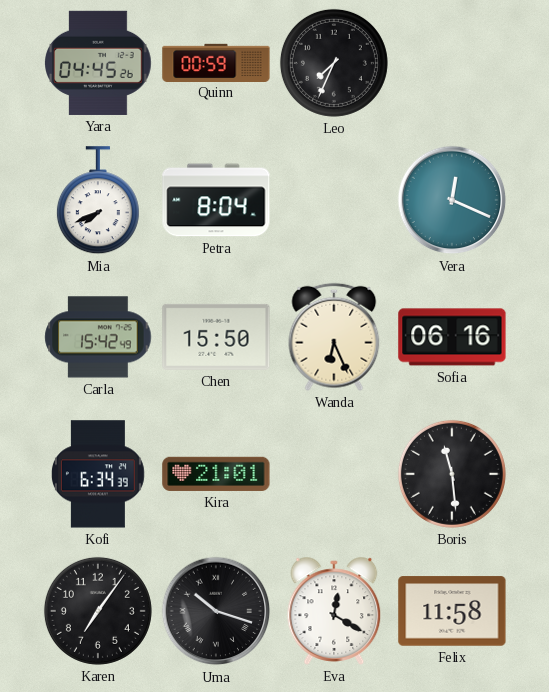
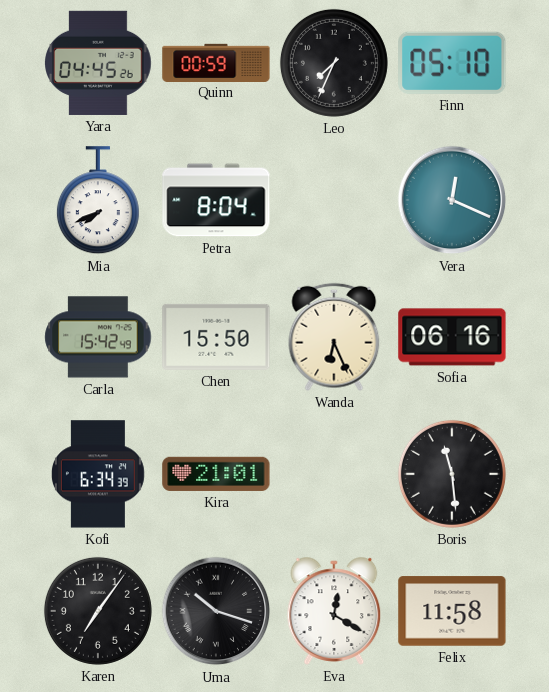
Finn: none -> 05:10 (452, 63)
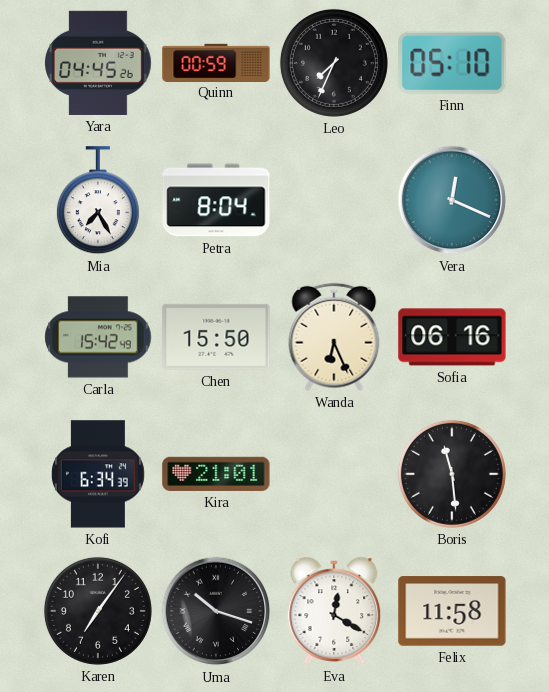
Mia: 7:41 -> 7:25 (98, 201)
